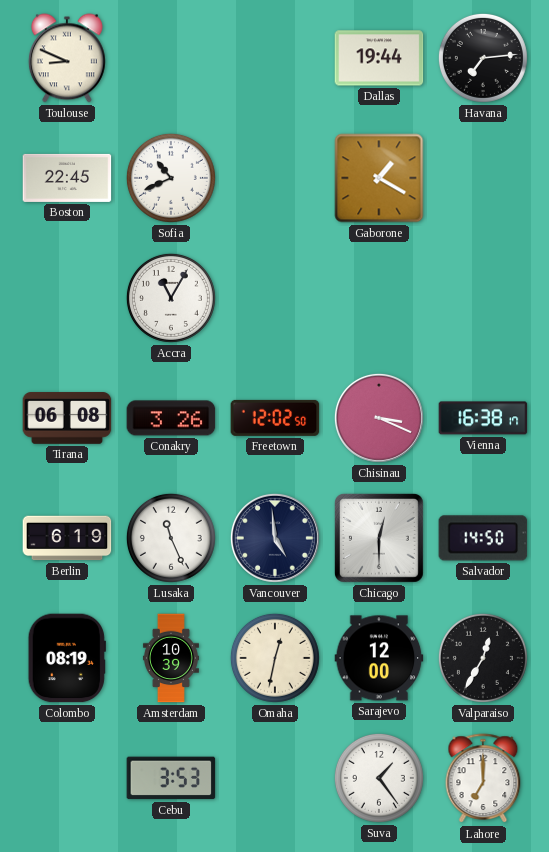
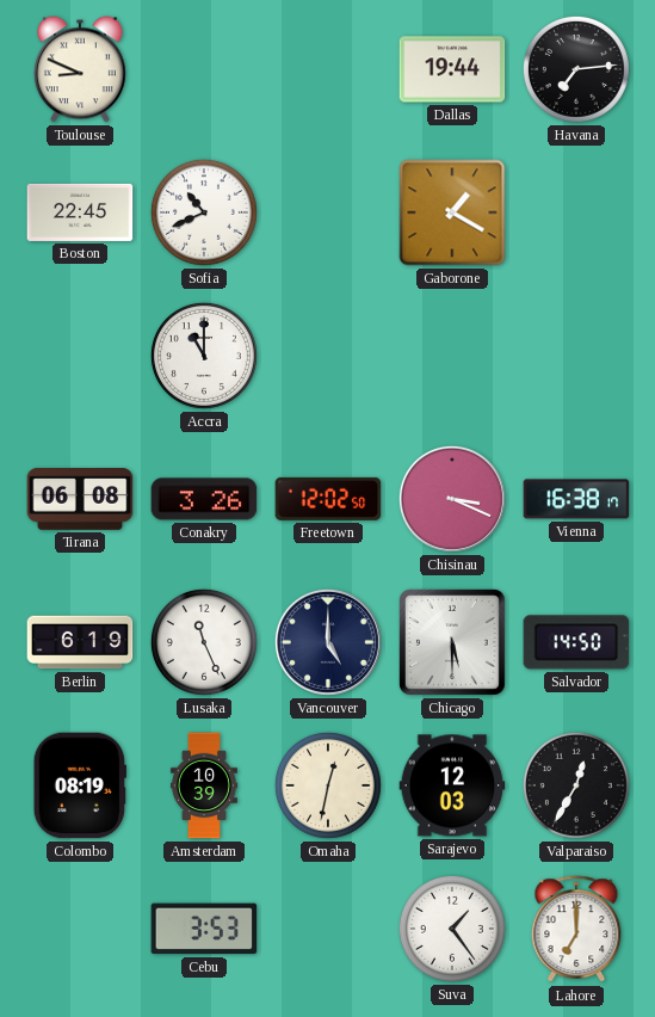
Accra: 11:05 -> 11:00 (204, 356)
Vancouver: 4:59 -> 5:00 (328, 642)
Chicago: 12:30 -> 5:30 (452, 642)
Sarajevo: 12:00 -> 12:03 (452, 785)
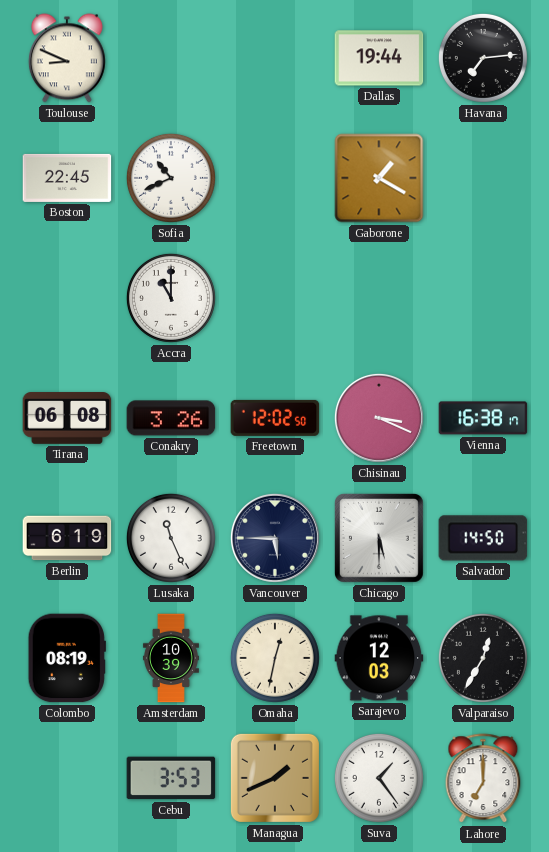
Vancouver: 5:00 -> 5:45 (275, 538)
Managua: none -> 1:41 (275, 778)
